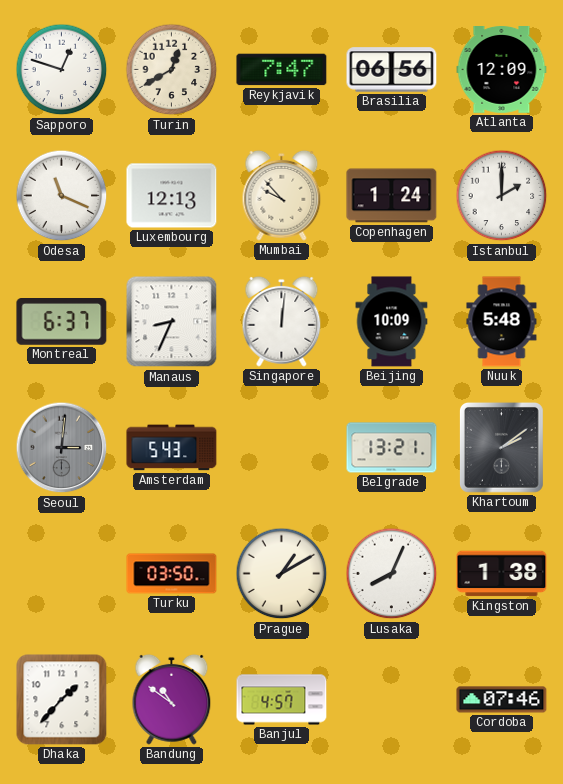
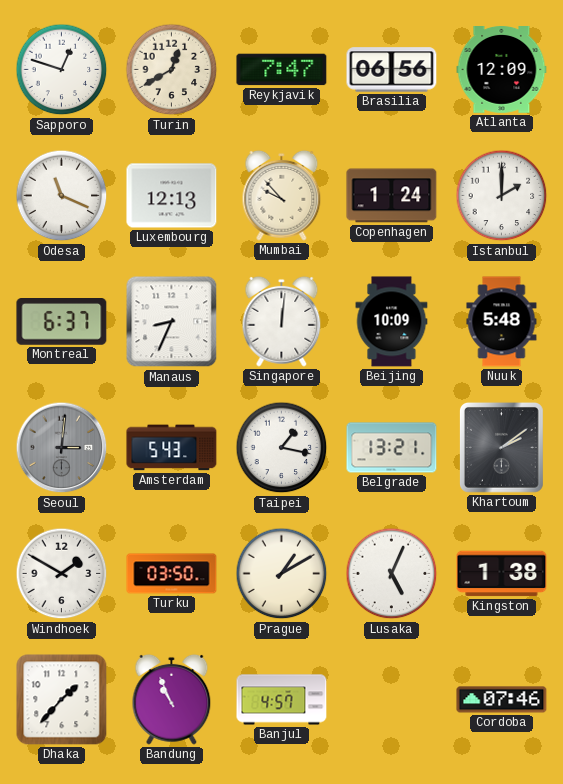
Taipei: none -> 1:17 (282, 448)
Windhoek: none -> 1:50 (62, 574)
Lusaka: 8:04 -> 5:04 (392, 574)
Bandung: 10:51 -> 10:56 (172, 699)
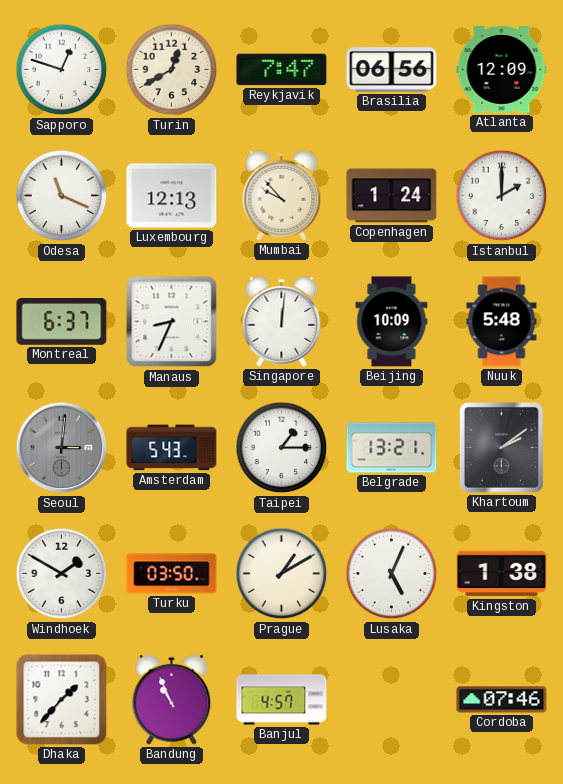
Taipei: 1:17 -> 1:15 (282, 448)
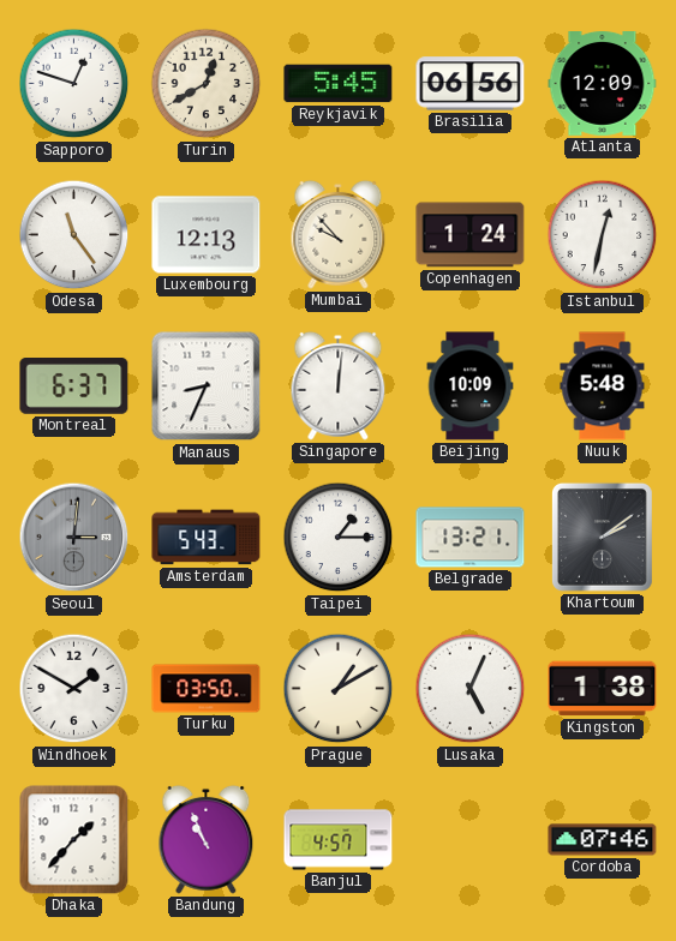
Reykjavik: 7:47 -> 5:45 (339, 84)
Odesa: 11:19 -> 11:24 (74, 235)
Istanbul: 2:00 -> 12:32 (603, 235)
